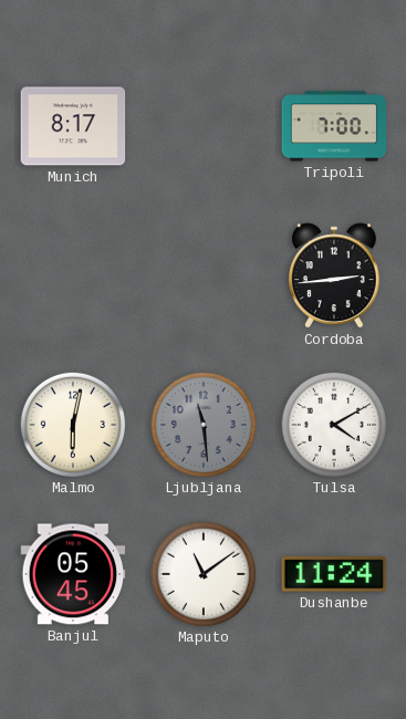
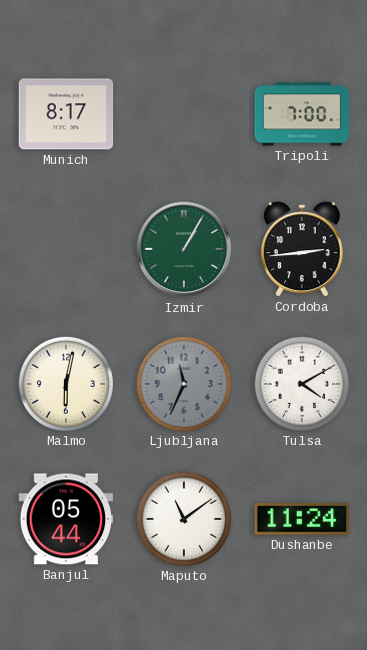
Izmir: none -> 1:05 (184, 249)
Ljubljana: 11:29 -> 11:34 (183, 383)
Banjul: 05:45 -> 05:44 (66, 519)
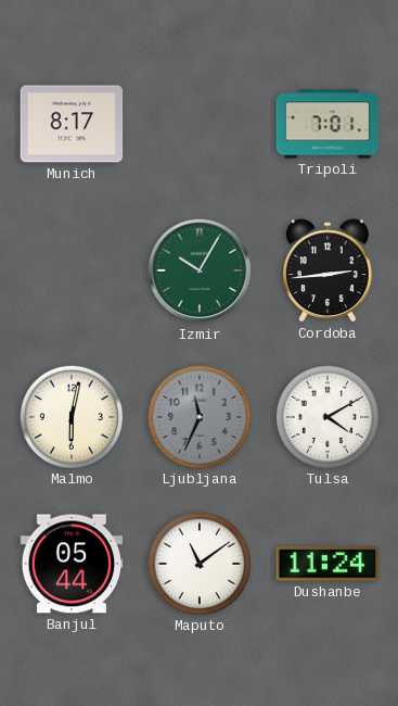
Tripoli: 7:00 -> 7:01 (328, 124)
Izmir: 1:05 -> 10:05 (200, 270)
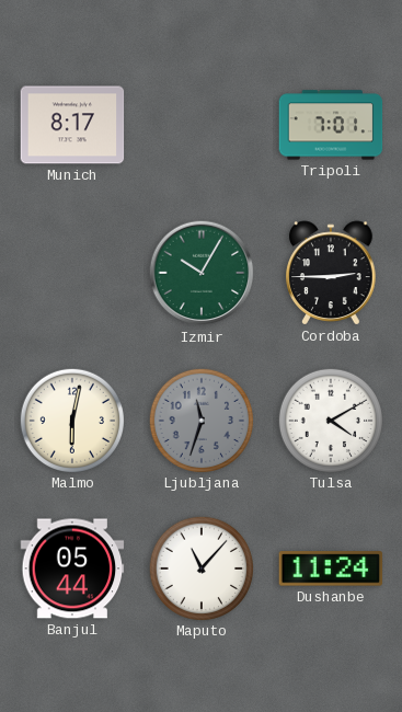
Cordoba: 2:44 -> 2:45 (331, 273)
Ljubljana: 11:34 -> 11:33 (200, 420)
Maputo: 11:09 -> 11:07 (200, 567)
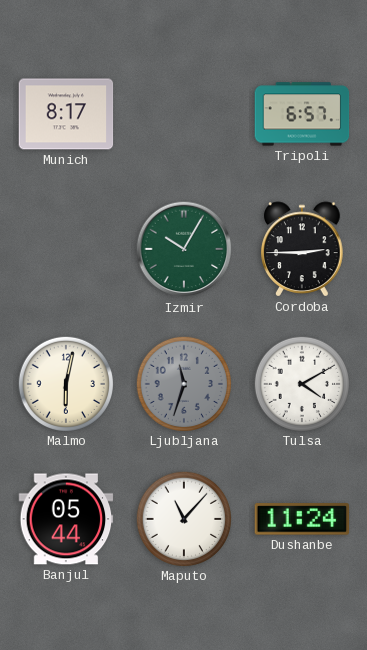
Tripoli: 7:01 -> 6:57 (302, 114)
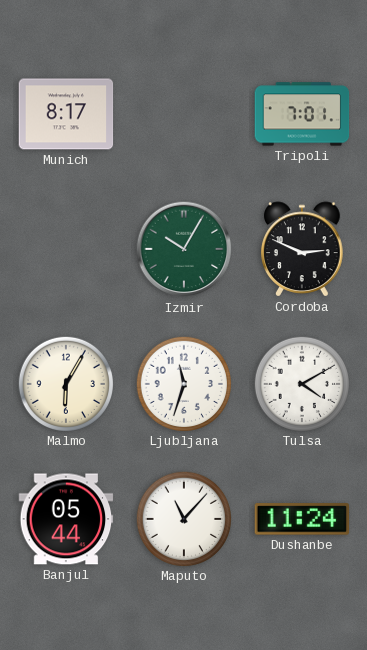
Tripoli: 6:57 -> 7:01 (302, 114)
Cordoba: 2:45 -> 2:49 (302, 249)
Malmo: 6:02 -> 6:05 (65, 383)
Ljubljana dial: grey -> white (183, 383)
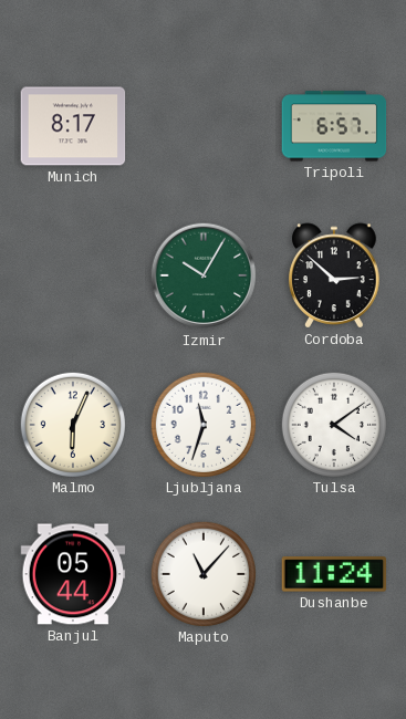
Tripoli: 7:01 -> 6:57 (334, 126)
Cordoba: 2:49 -> 2:52 (334, 275)
Malmo: 6:05 -> 6:04 (72, 424)
Tulsa: 4:10 -> 4:09 (333, 424)
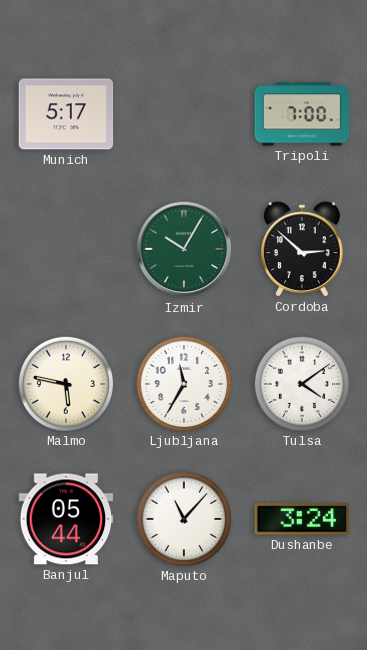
Munich: 8:17 -> 5:17 (66, 114)
Tripoli: 6:57 -> 7:00 (302, 114)
Malmo: 6:04 -> 5:47 (65, 383)
Ljubljana: 11:33 -> 11:35 (183, 383)
Dushanbe: 11:24 -> 3:24 (302, 519)
